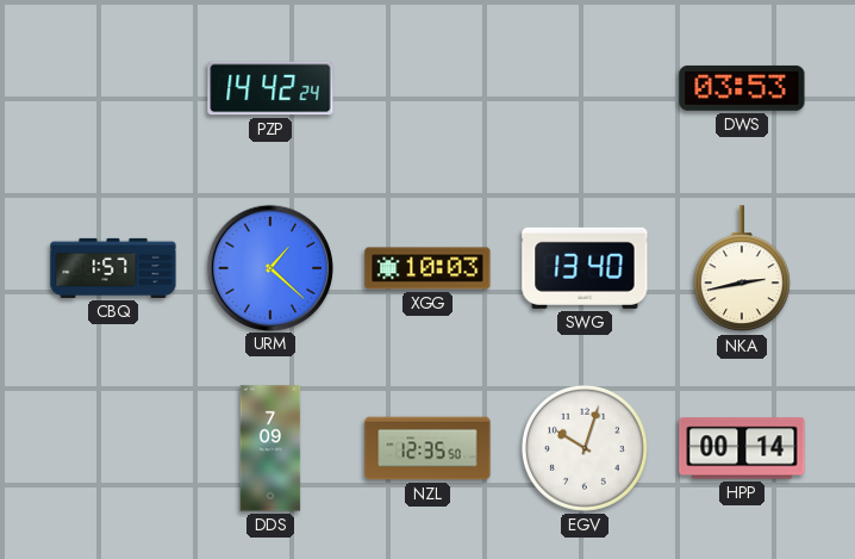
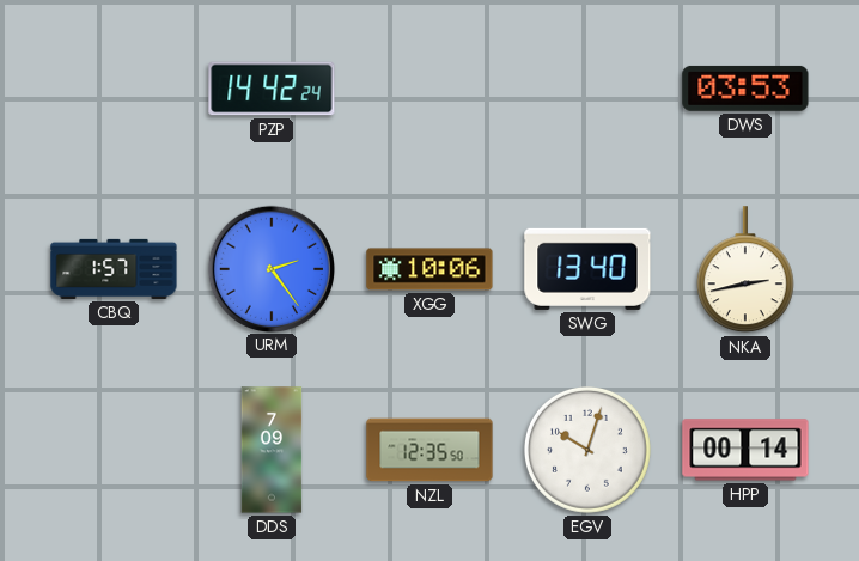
URM: 1:22 -> 2:24 (270, 268)
XGG: 10:03 -> 10:06 (429, 269)
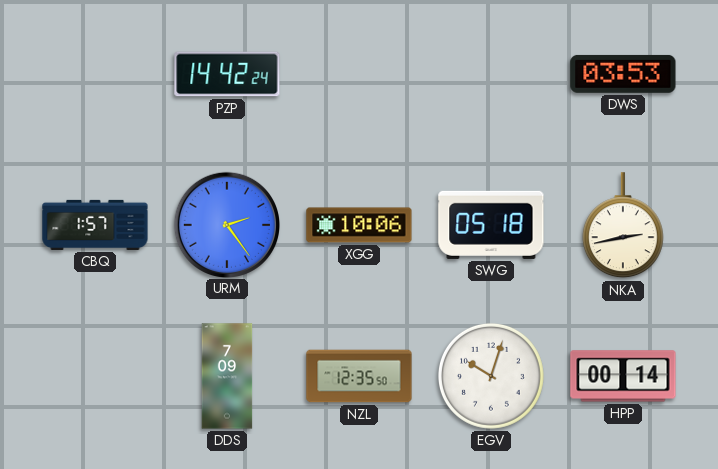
SWG: 13:40 -> 05:18 (491, 225)
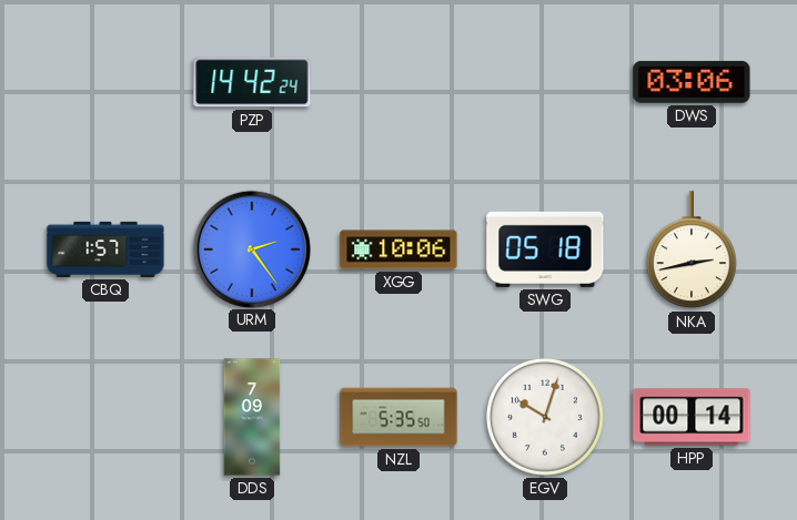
DWS: 03:53 -> 03:06 (692, 82)
NZL: 12:35 -> 5:35 (398, 417)
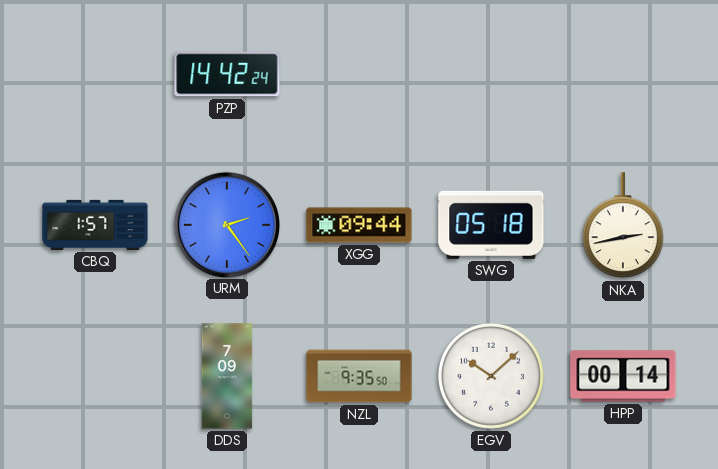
DWS: 03:06 -> none (692, 82)
XGG: 10:06 -> 09:44 (359, 225)
NZL: 5:35 -> 9:35 (359, 376)
EGV: 10:03 -> 10:08 (491, 376)
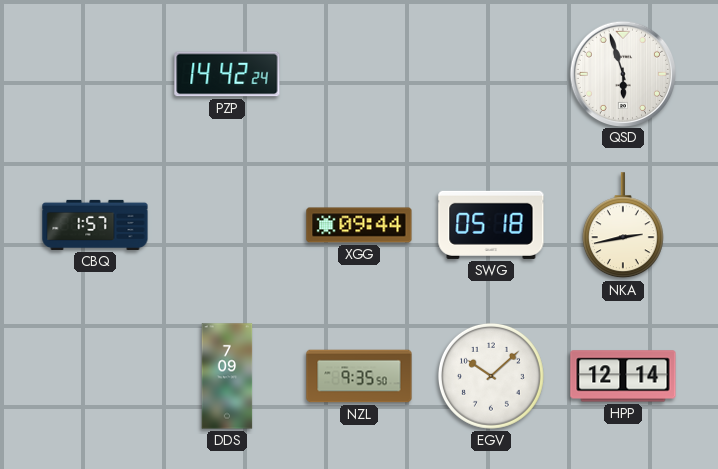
QSD: none -> 5:57 (622, 73)
URM: 2:24 -> none (226, 224)
HPP: 00:14 -> 12:14 (623, 376)
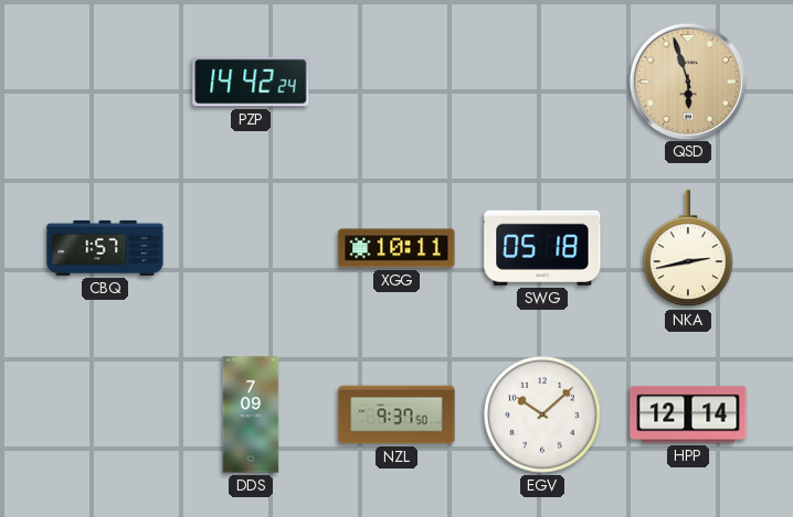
QSD dial: white -> champagne (687, 80)
XGG: 09:44 -> 10:11 (396, 248)
NZL: 9:35 -> 9:37 (396, 414)
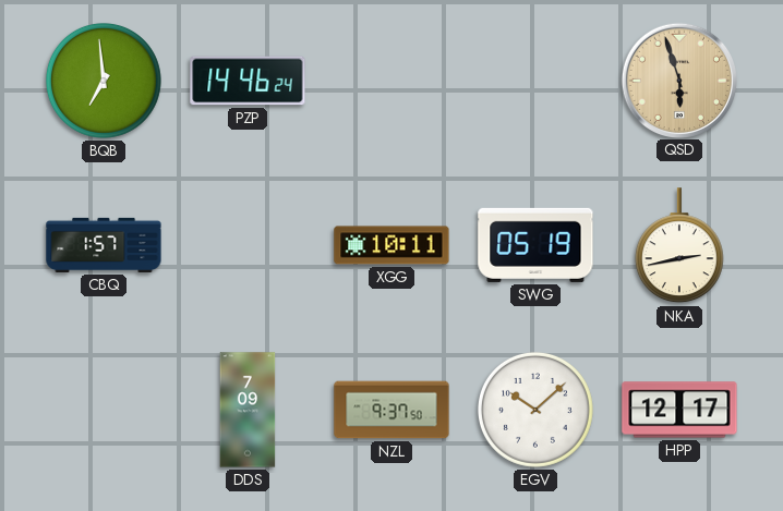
BQB: none -> 6:59 (104, 81)
PZP: 14:42 -> 14:46 (248, 81)
SWG: 05:18 -> 05:19 (535, 245)
HPP: 12:14 -> 12:17 (679, 410)
